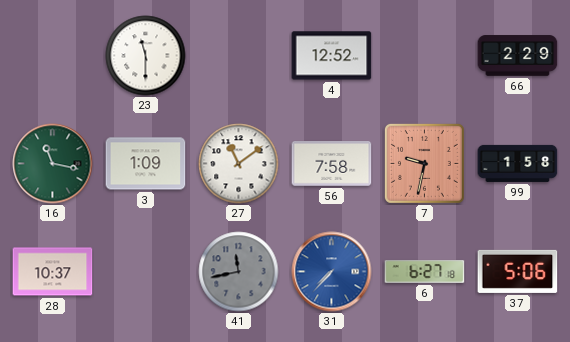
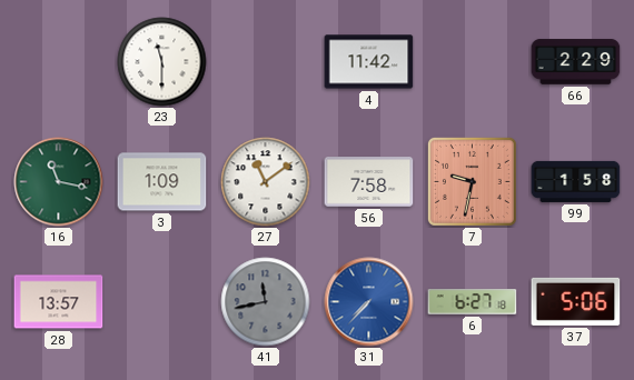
4: 12:52 -> 11:42 (369, 62)
28: 10:37 -> 13:57 (59, 302)
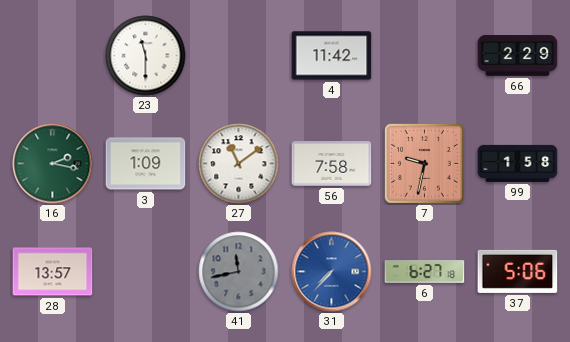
16: 11:17 -> 2:17 (53, 164)
